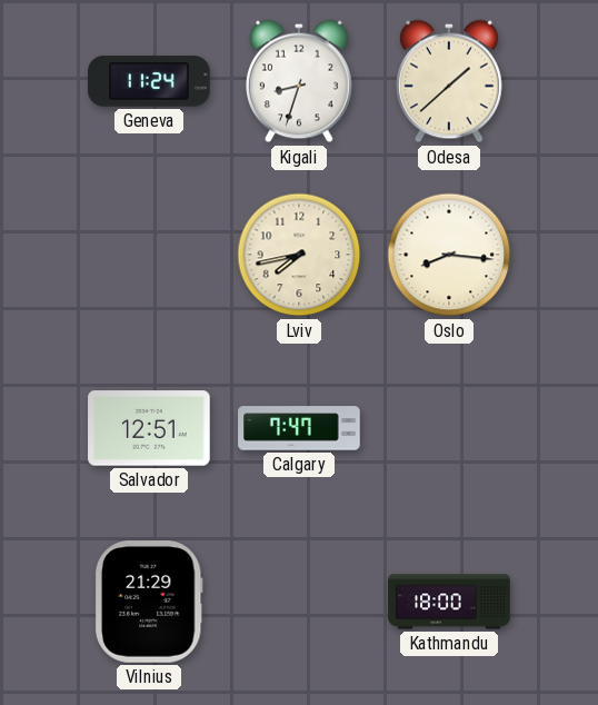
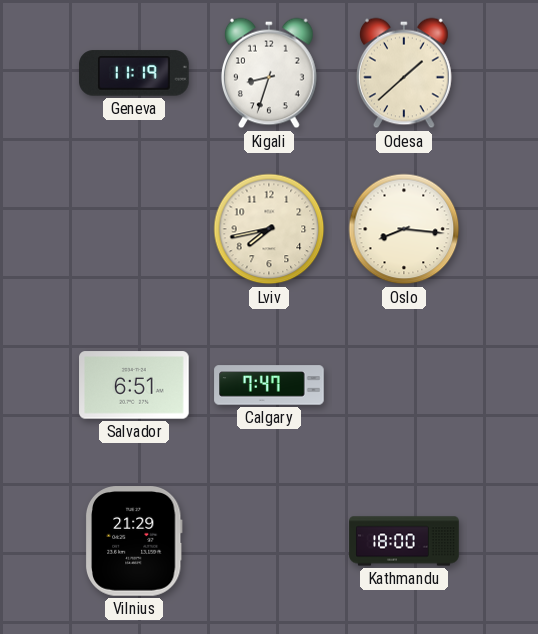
Geneva: 11:24 -> 11:19 (134, 73)
Salvador: 12:51 -> 6:51 (134, 385)
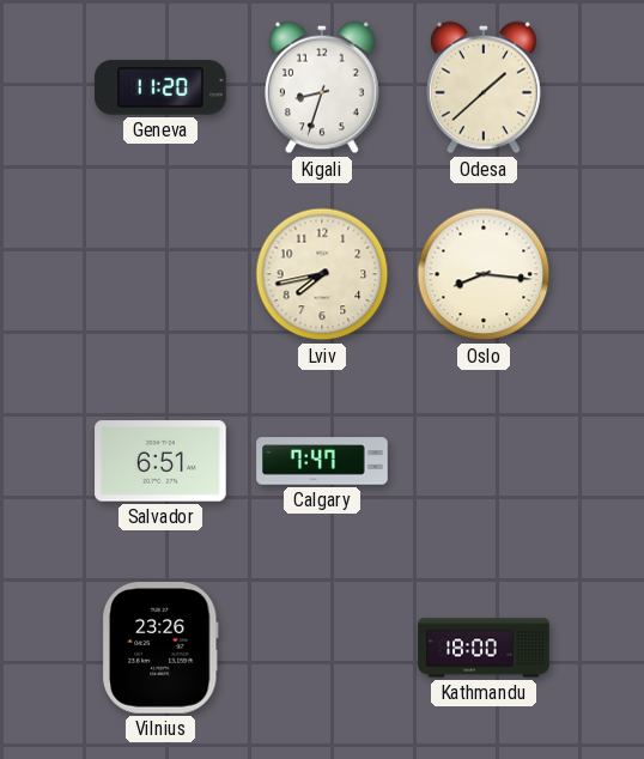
Geneva: 11:19 -> 11:20 (160, 87)
Vilnius: 21:29 -> 23:26 (160, 648)
